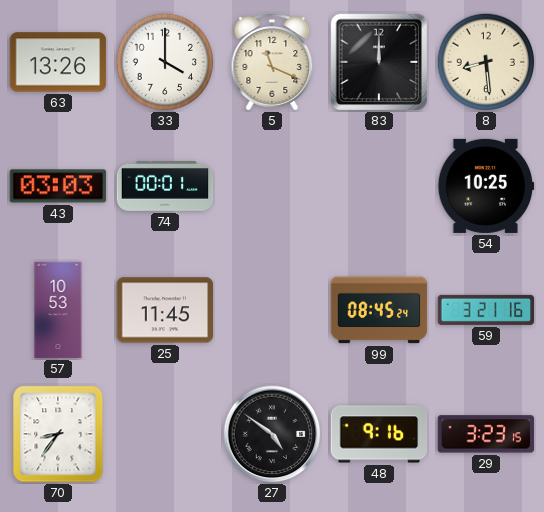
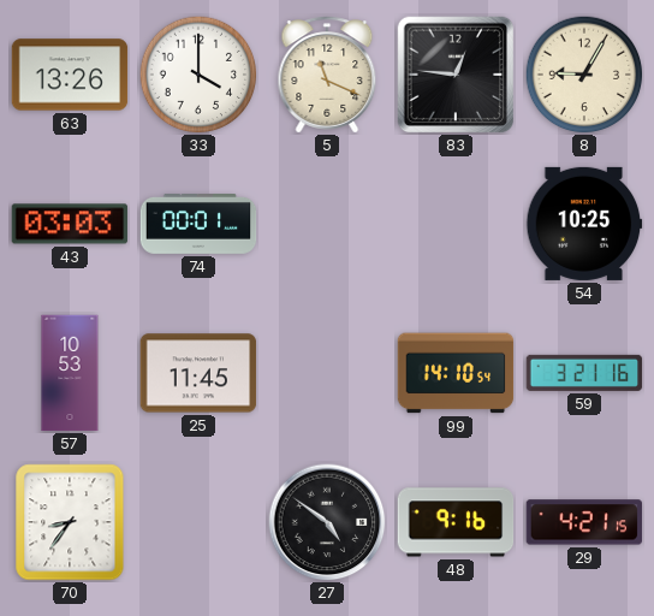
83: 12:00 -> 12:46 (456, 75)
8: 8:29 -> 9:05 (584, 75)
99: 08:45 -> 14:10 (456, 373)
29: 3:23 -> 4:21 (584, 522)
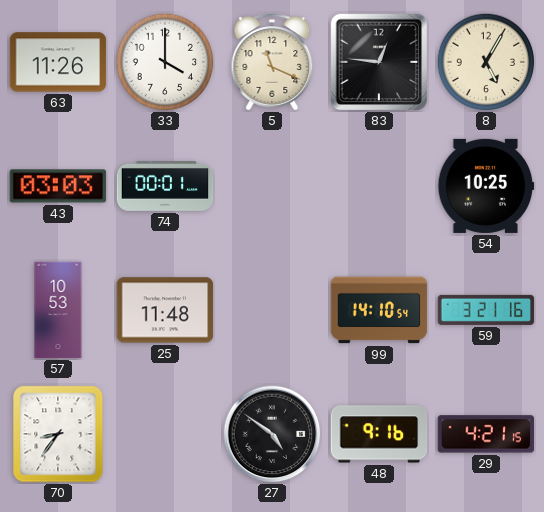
63: 13:26 -> 11:26 (58, 62)
8: 9:05 -> 5:05 (486, 62)
25: 11:45 -> 11:48 (165, 310)
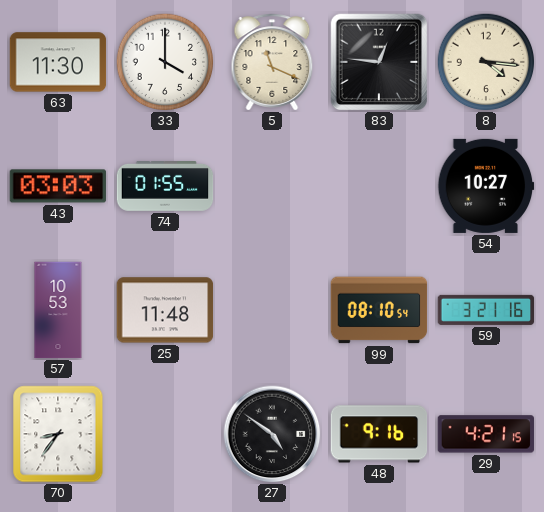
63: 11:26 -> 11:30 (58, 62)
8: 5:05 -> 4:16 (486, 62)
74: 00:01 -> 01:55 (165, 187)
54: 10:25 -> 10:27 (486, 186)
99: 14:10 -> 08:10 (379, 310)
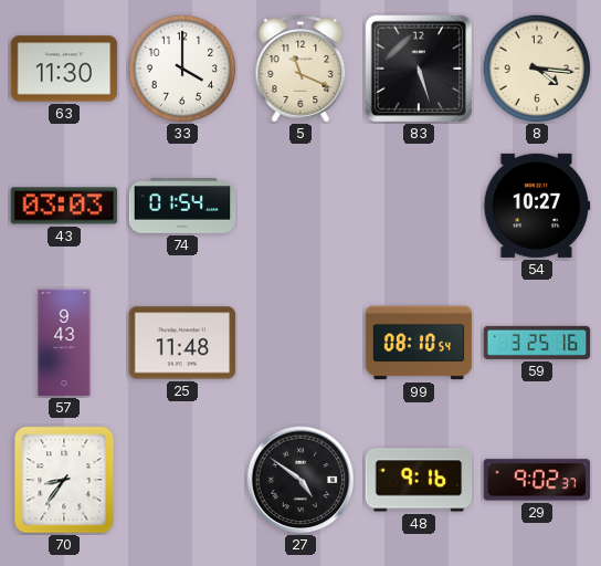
83: 12:46 -> 5:27 (419, 69)
74: 01:55 -> 01:54 (182, 207)
57: 10:53 -> 9:43 (64, 343)
59: 3:21 -> 3:25 (537, 343)
29: 4:21 -> 9:02 (537, 480)
